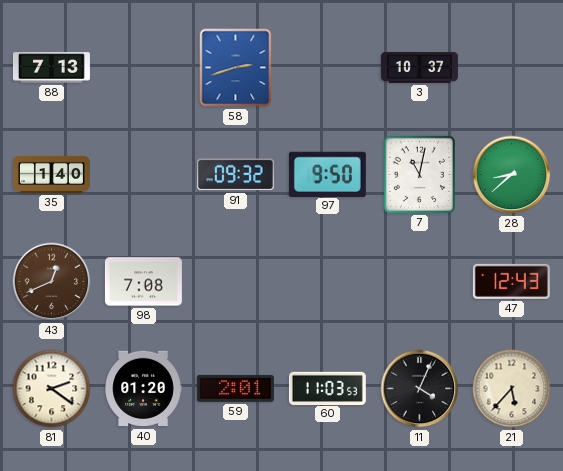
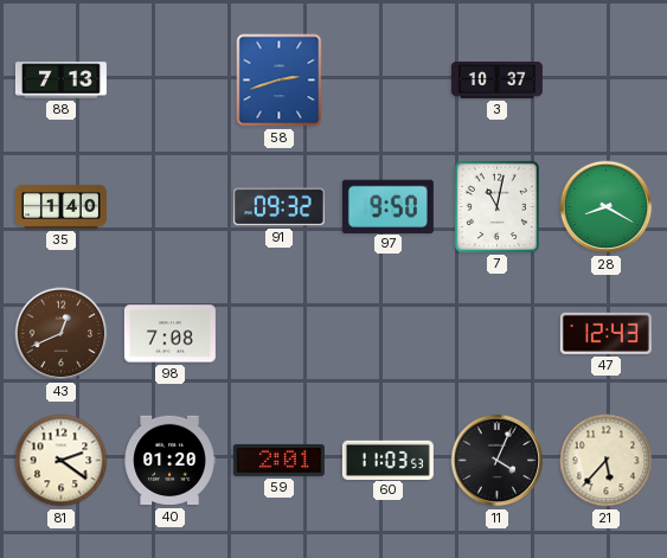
28: 8:38 -> 8:20 (607, 207)
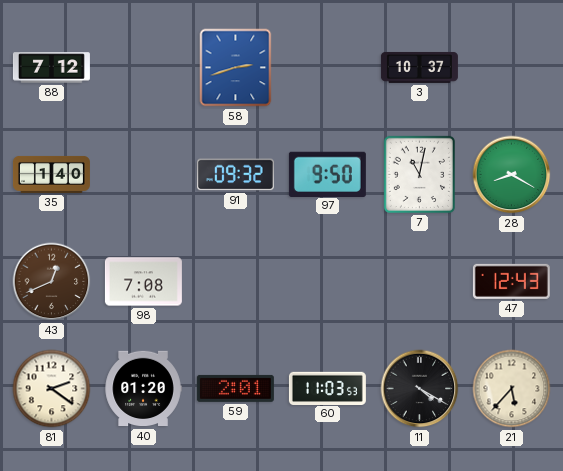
88: 7:13 -> 7:12 (51, 68)
11: 4:04 -> 4:20 (420, 389)
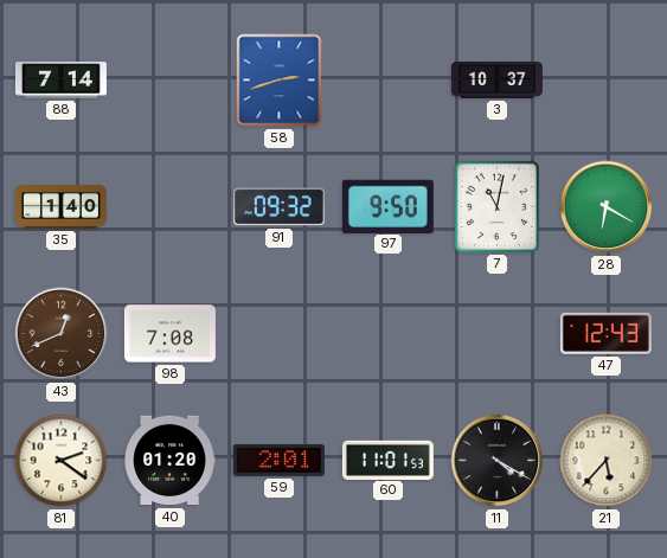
88: 7:12 -> 7:14 (60, 81)
28: 8:20 -> 6:20 (607, 207)
60: 11:03 -> 11:01 (387, 460)
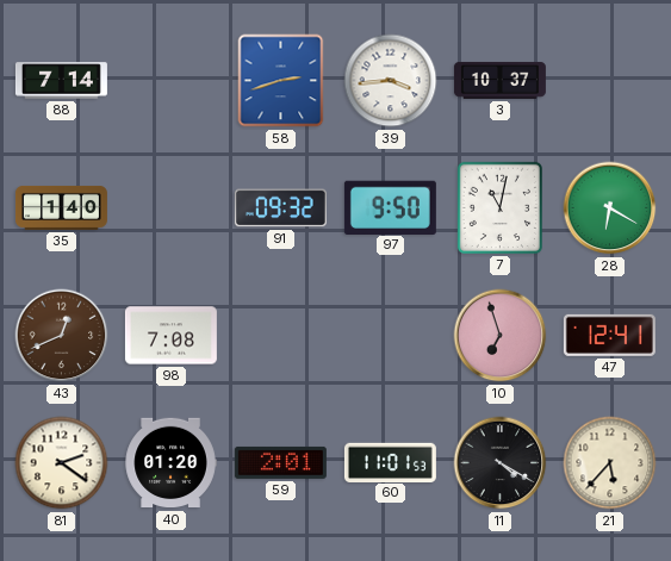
39: none -> 3:44 (391, 81)
10: none -> 6:57 (501, 336)
47: 12:43 -> 12:41 (609, 335)
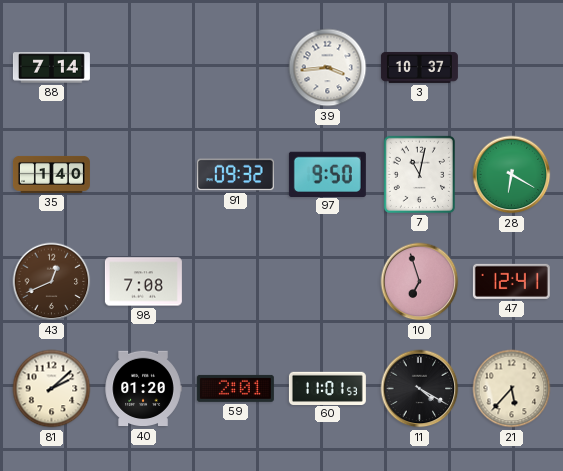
58: 2:42 -> none (281, 81)
81: 2:21 -> 2:08 (52, 389)
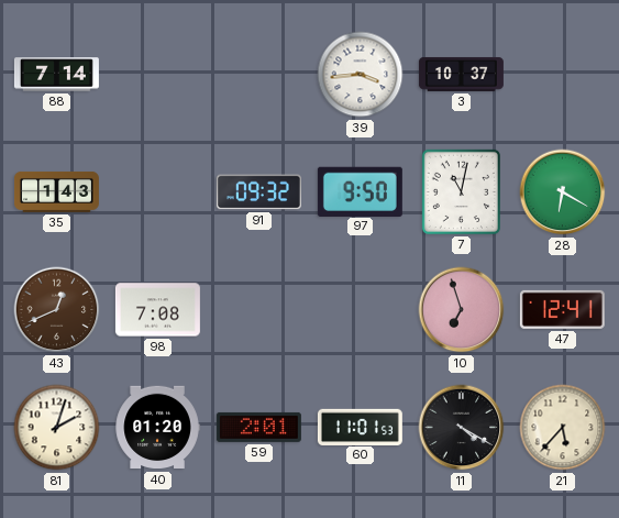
35: 1:40 -> 1:43 (56, 191)
81: 2:08 -> 2:03 (57, 428)
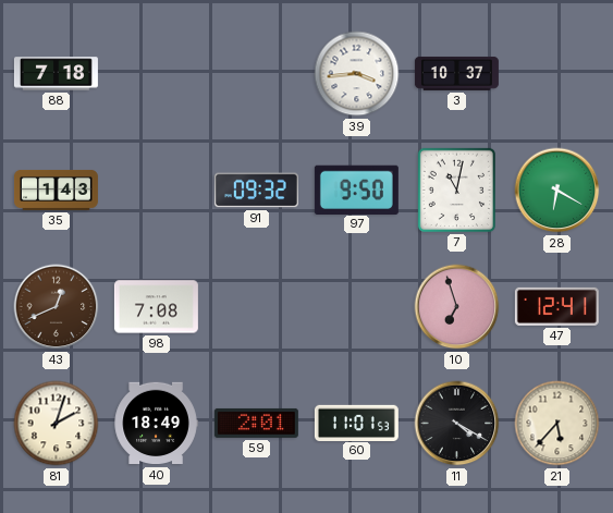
88: 7:14 -> 7:18 (56, 74)
40: 01:20 -> 18:49 (156, 424)
